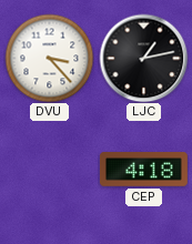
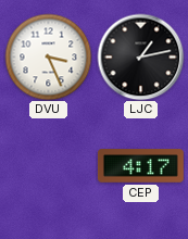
DVU: 3:23 -> 3:26 (48, 56)
CEP: 4:18 -> 4:17 (141, 166)
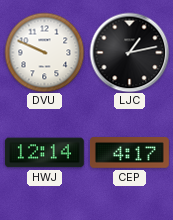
DVU: 3:26 -> 9:49 (44, 52)
HWJ: none -> 12:14 (44, 153)
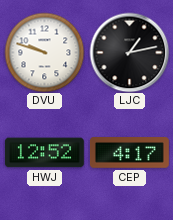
DVU: 9:49 -> 9:48 (44, 52)
HWJ: 12:14 -> 12:52 (44, 153)
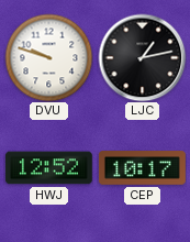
CEP: 4:17 -> 10:17 (143, 168)
